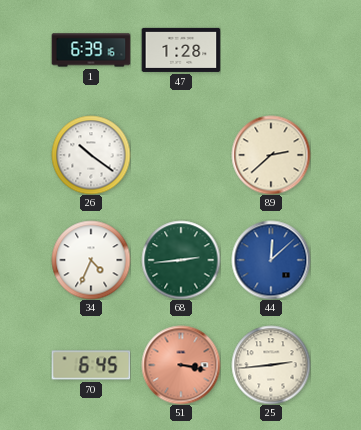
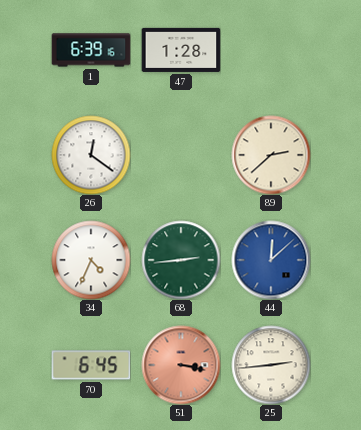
26: 10:21 -> 12:21 (91, 155)
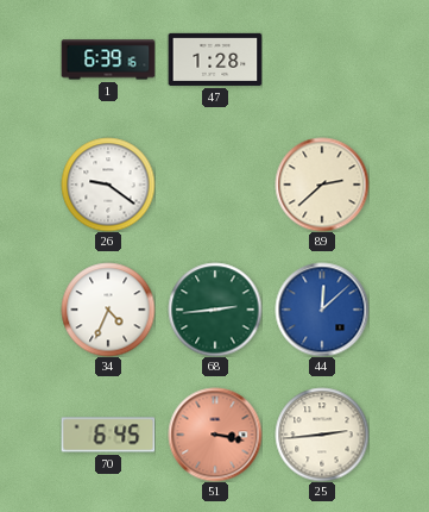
26: 12:21 -> 9:21 (108, 185)
